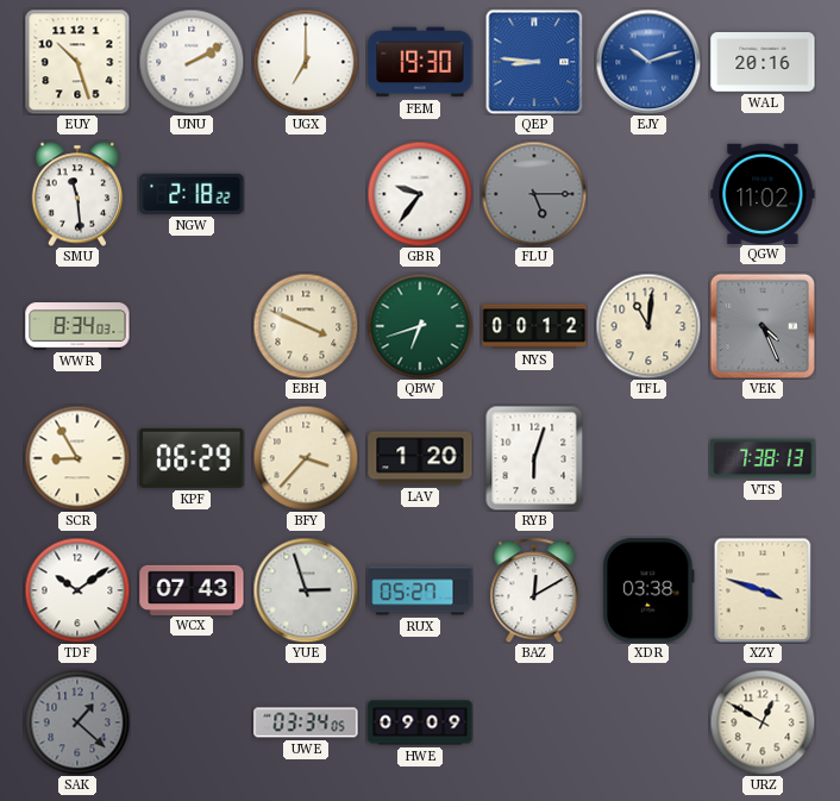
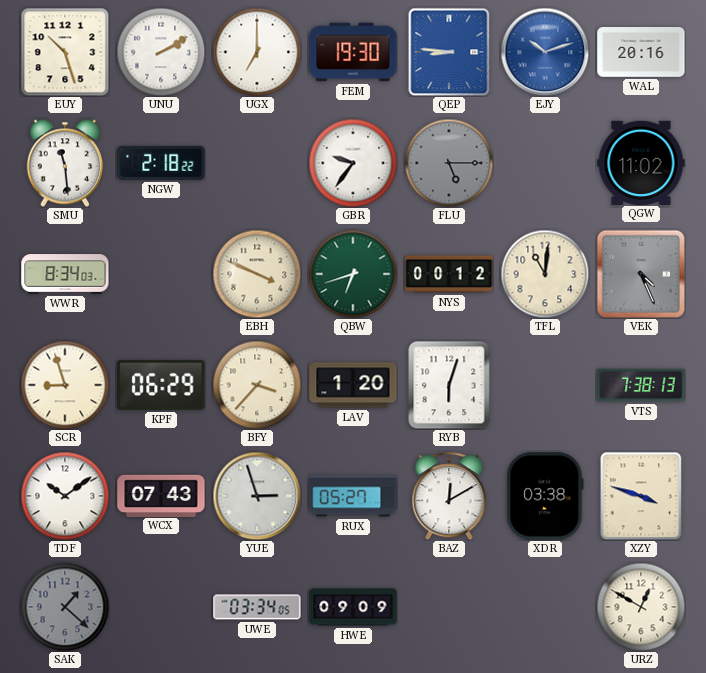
SCR: 8:55 -> 8:57 (65, 385)
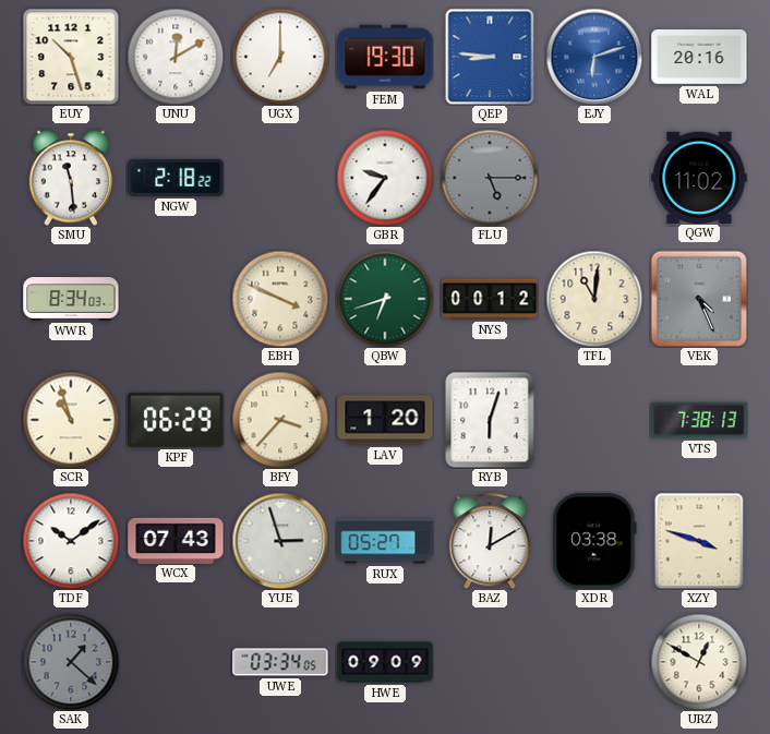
UNU: 2:10 -> 12:10 (176, 57)
EJY: 10:12 -> 6:12 (594, 57)
SCR: 8:57 -> 10:57 (71, 420)
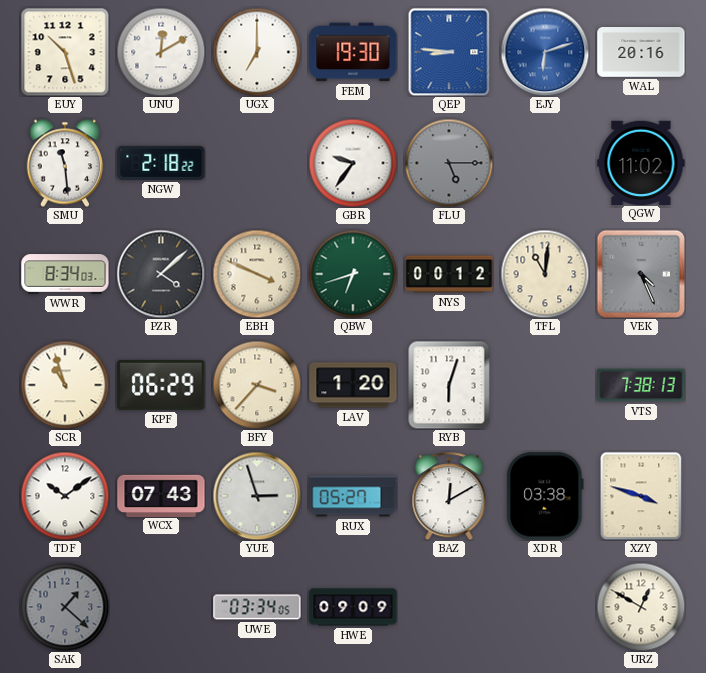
PZR: none -> 4:08 (161, 274)
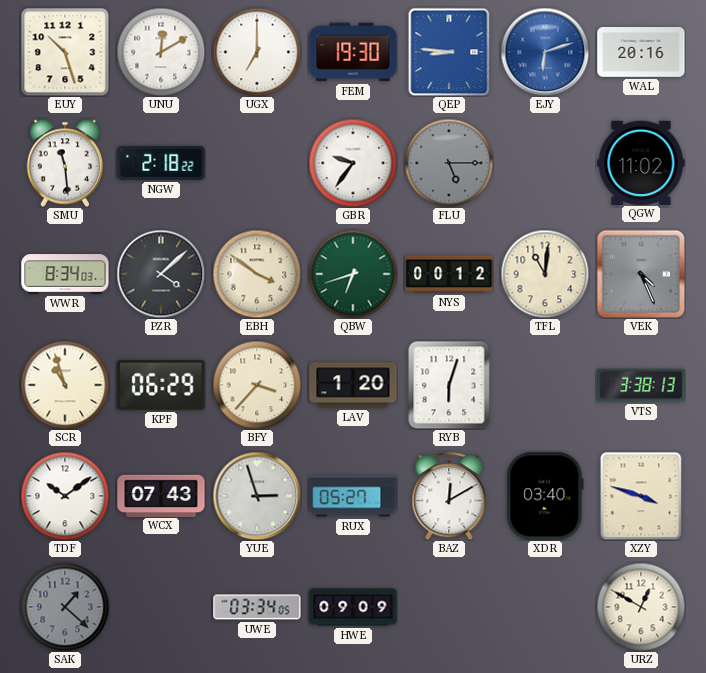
EBH: 3:49 -> 3:51 (257, 274)
VTS: 7:38 -> 3:38 (641, 385)
XDR: 03:38 -> 03:40 (545, 496)
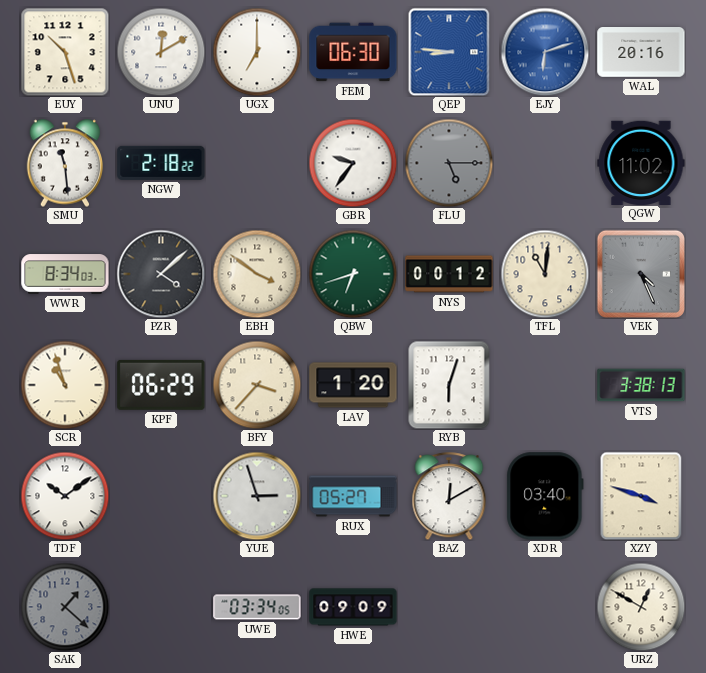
FEM: 19:30 -> 06:30 (353, 52)
WCX: 07:43 -> none (161, 495)
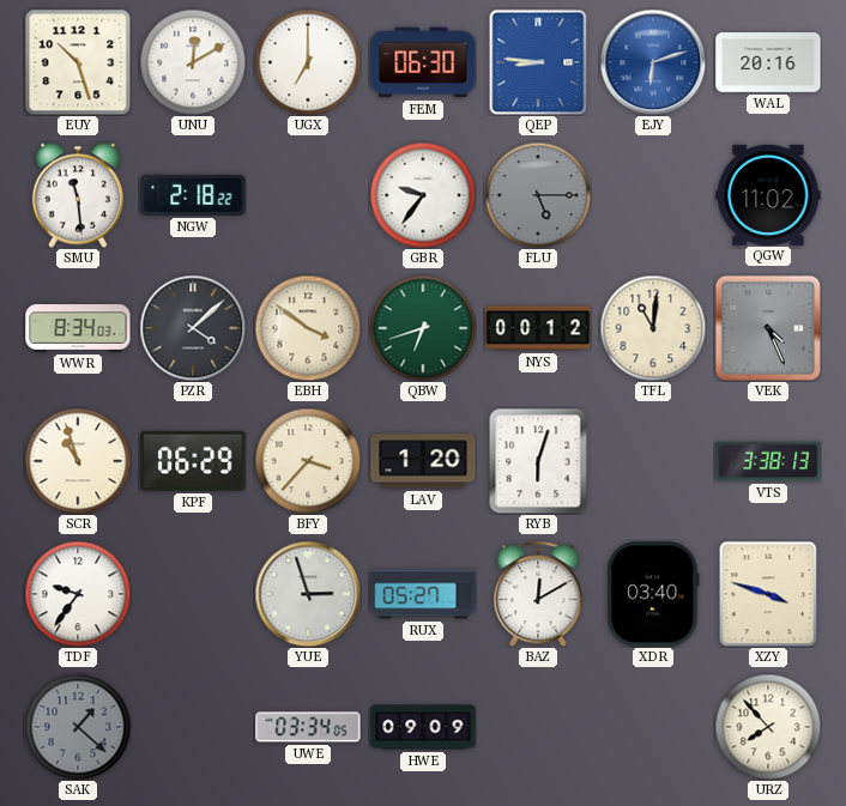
TDF: 10:09 -> 9:36 (78, 594)
URZ: 12:50 -> 7:53 (768, 727)
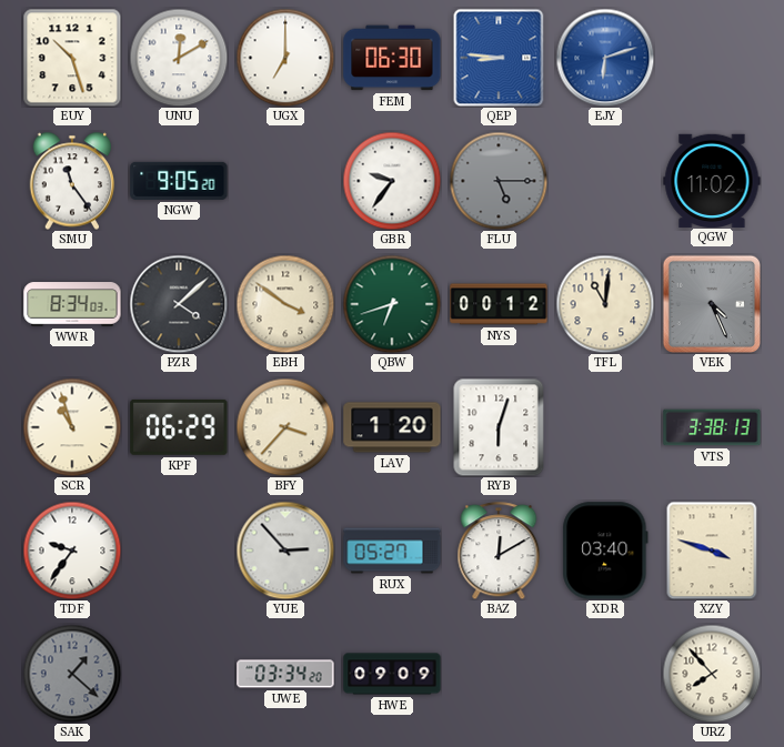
WAL: 20:16 -> none (768, 63)
SMU: 11:29 -> 11:24 (72, 181)
NGW: 2:18 -> 9:05 (179, 181)
YUE: 2:57 -> 2:53 (285, 551)
UWE: 03:34:05 -> 03:34:20 (285, 674)
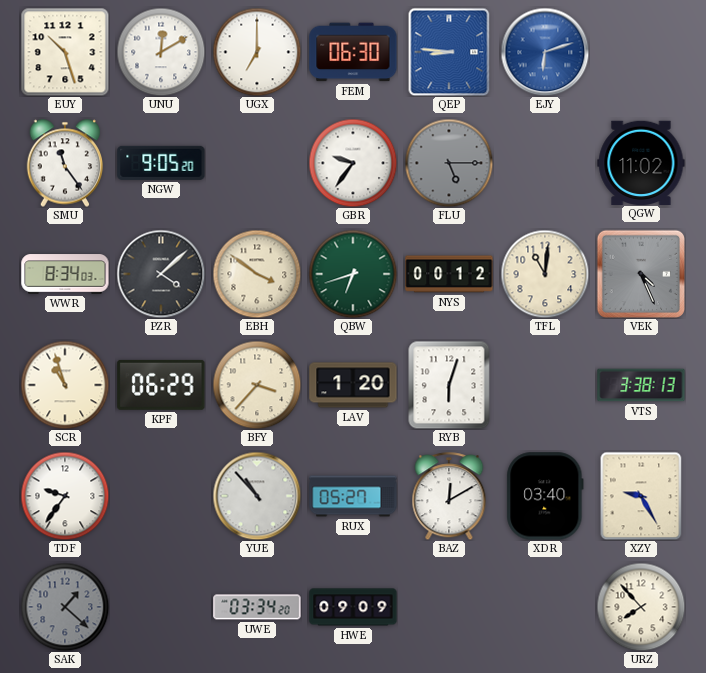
YUE: 2:53 -> 10:53 (257, 496)
XZY: 3:48 -> 9:25 (641, 496)
